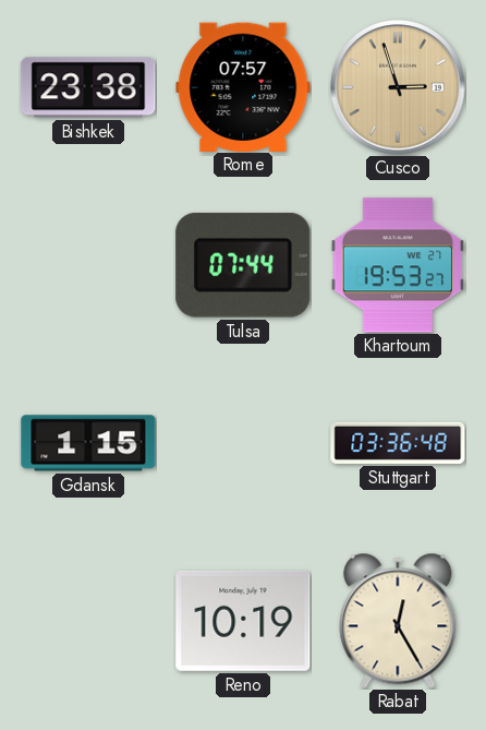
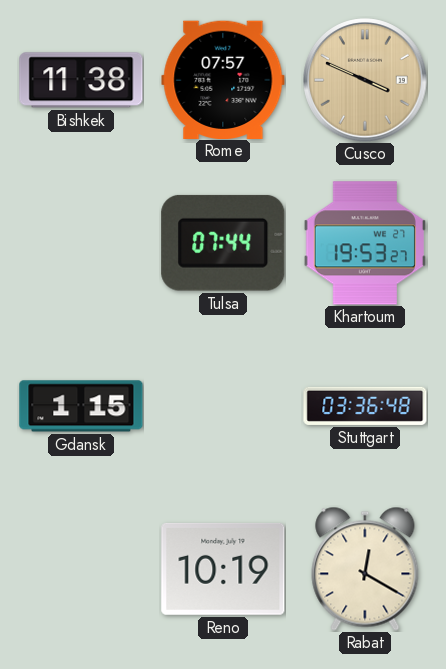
Bishkek: 23:38 -> 11:38 (81, 80)
Cusco: 2:57 -> 3:49 (365, 80)
Rabat: 12:25 -> 12:20 (365, 569)
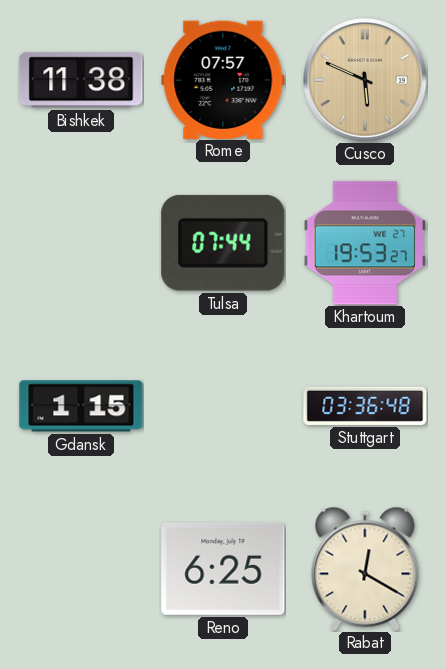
Cusco: 3:49 -> 5:49 (365, 80)
Reno: 10:19 -> 6:25 (223, 569)
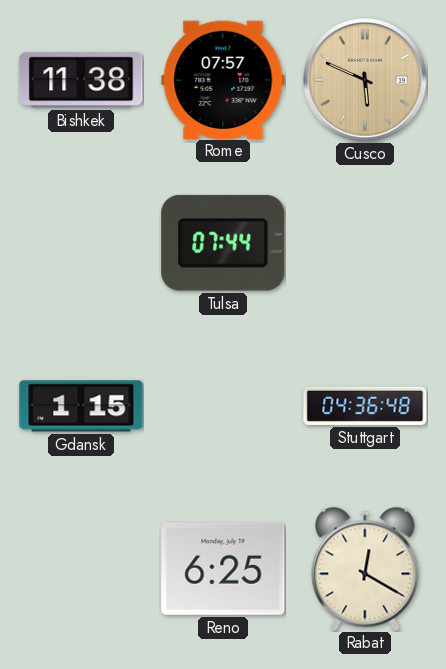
Khartoum: 19:53 -> none (365, 243)
Stuttgart: 03:36 -> 04:36 (365, 406)
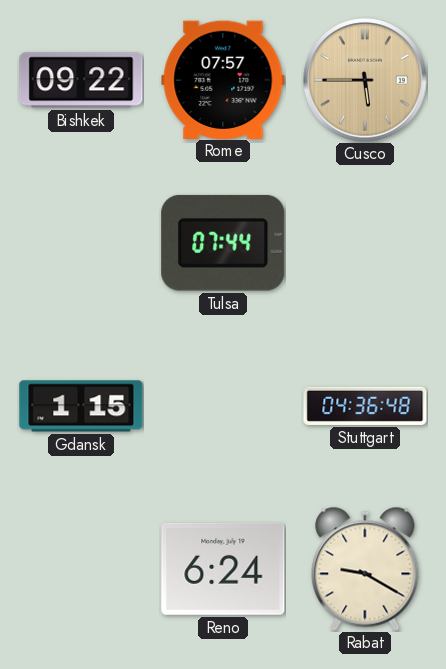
Bishkek: 11:38 -> 09:22 (81, 80)
Cusco: 5:49 -> 5:45 (365, 80)
Reno: 6:25 -> 6:24 (223, 569)
Rabat: 12:20 -> 9:20 (365, 569)
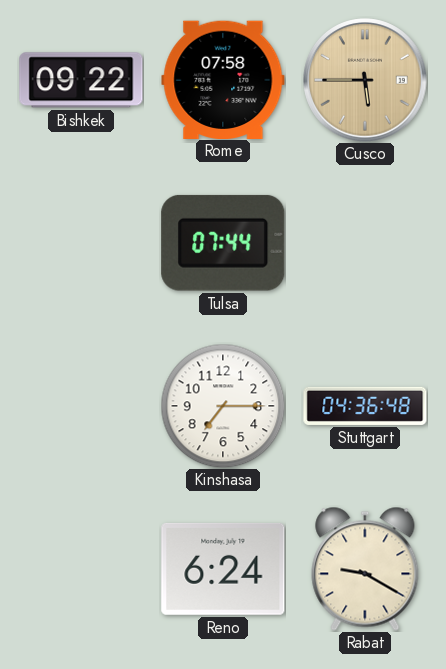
Rome: 07:57 -> 07:58 (223, 79)
Gdansk: 1:15 -> none (81, 406)
Kinshasa: none -> 7:15 (223, 406)
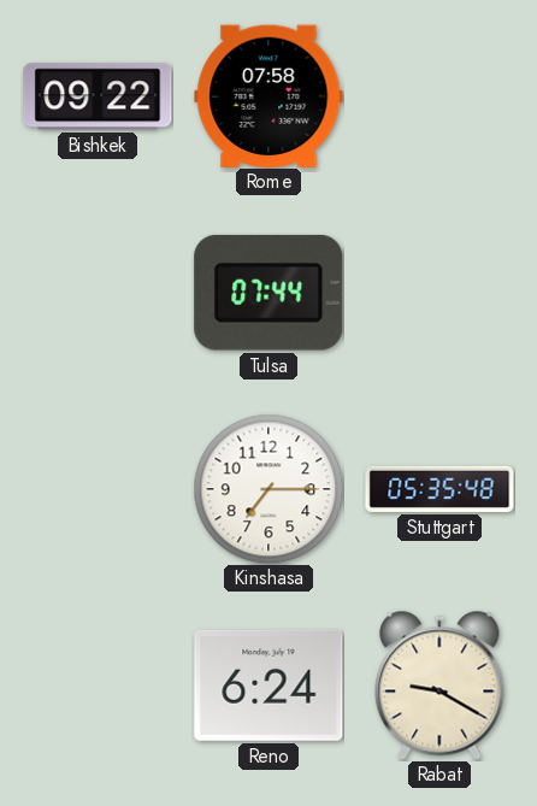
Cusco: 5:45 -> none (365, 80)
Stuttgart: 04:36 -> 05:35 (439, 489)
